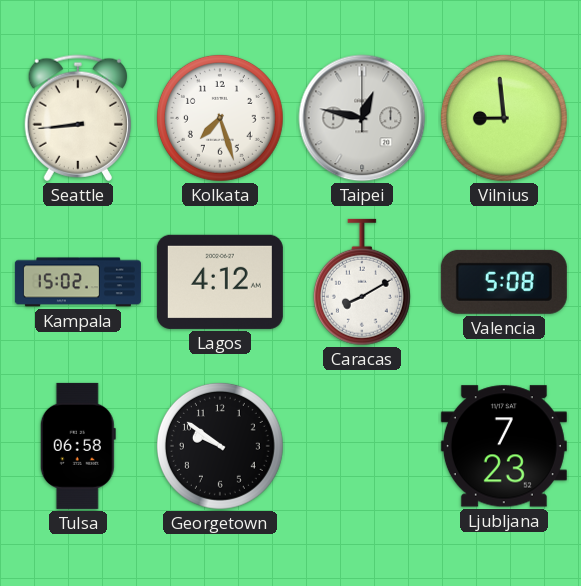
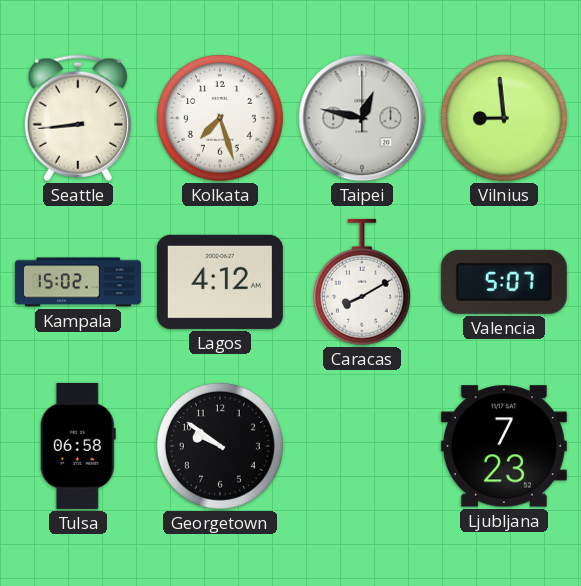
Valencia: 5:08 -> 5:07 (504, 282)
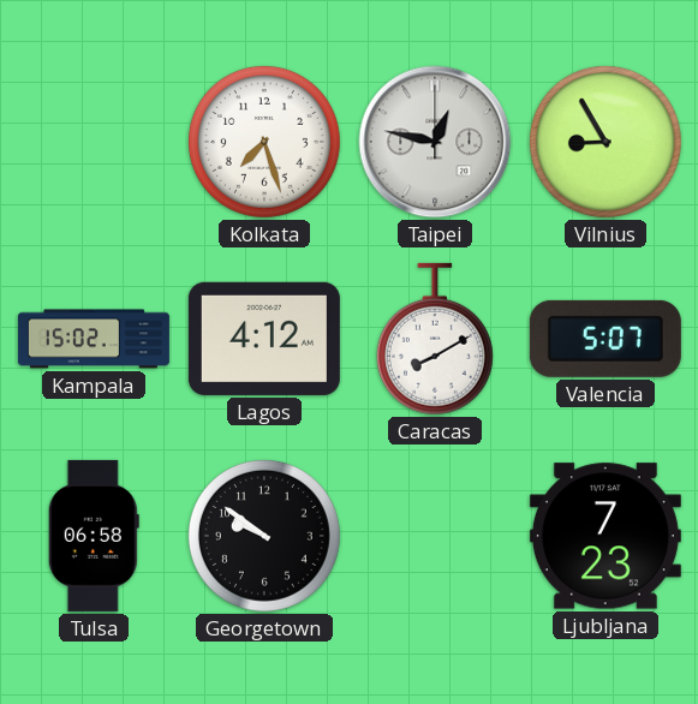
Seattle: 8:44 -> none (77, 118)
Vilnius: 8:59 -> 8:55 (605, 142)
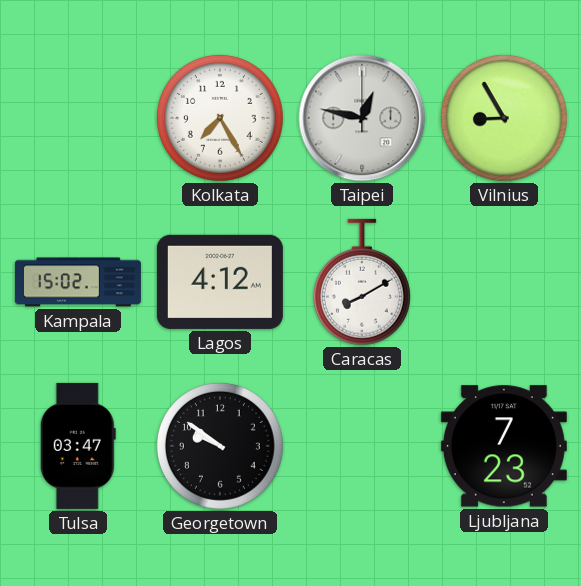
Kolkata: 7:27 -> 7:25 (220, 118)
Valencia: 5:07 -> none (605, 339)
Tulsa: 06:58 -> 03:47 (78, 446)
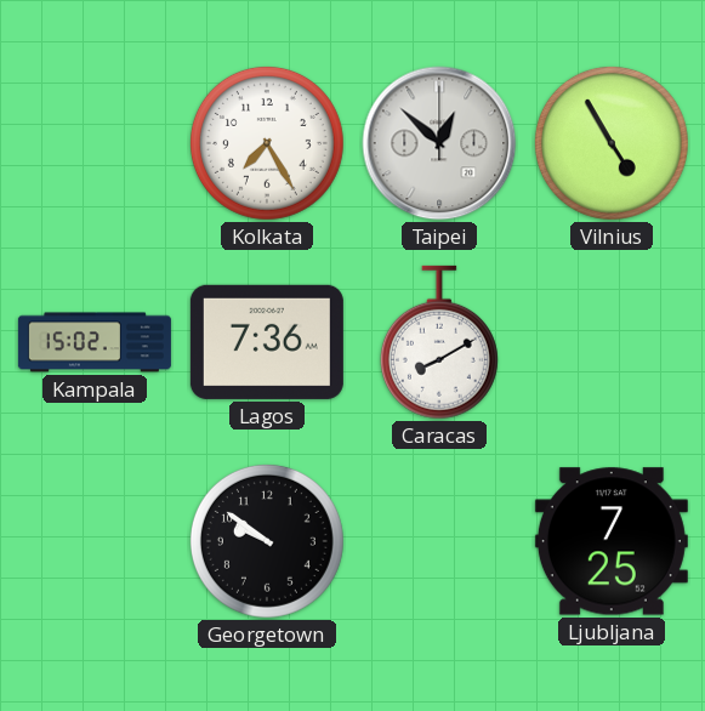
Taipei: 12:47 -> 12:52 (439, 143)
Vilnius: 8:55 -> 4:55 (612, 143)
Lagos: 4:12 -> 7:36 (267, 342)
Tulsa: 03:47 -> none (78, 446)
Ljubljana: 7:23 -> 7:25 (612, 541)
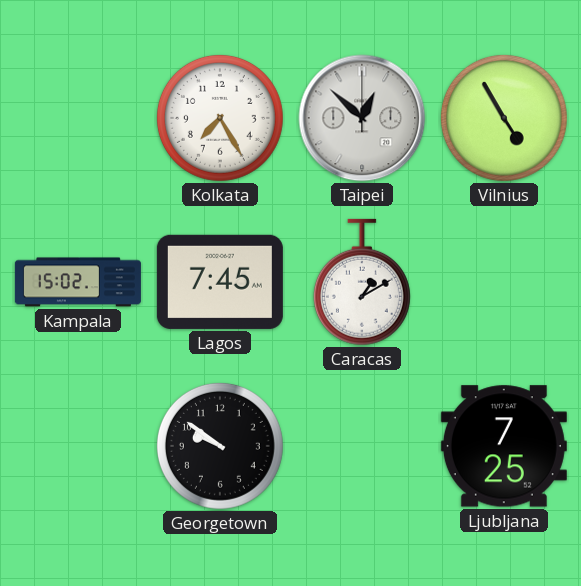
Lagos: 7:36 -> 7:45 (220, 282)
Caracas: 8:10 -> 1:10 (362, 282)
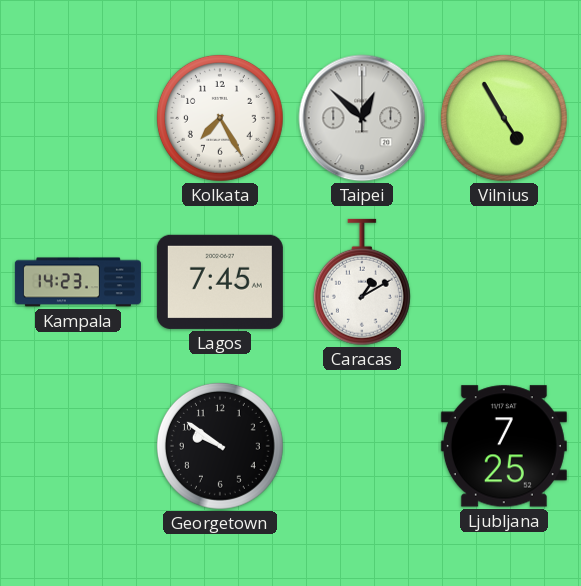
Kampala: 15:02 -> 14:23 (78, 282)
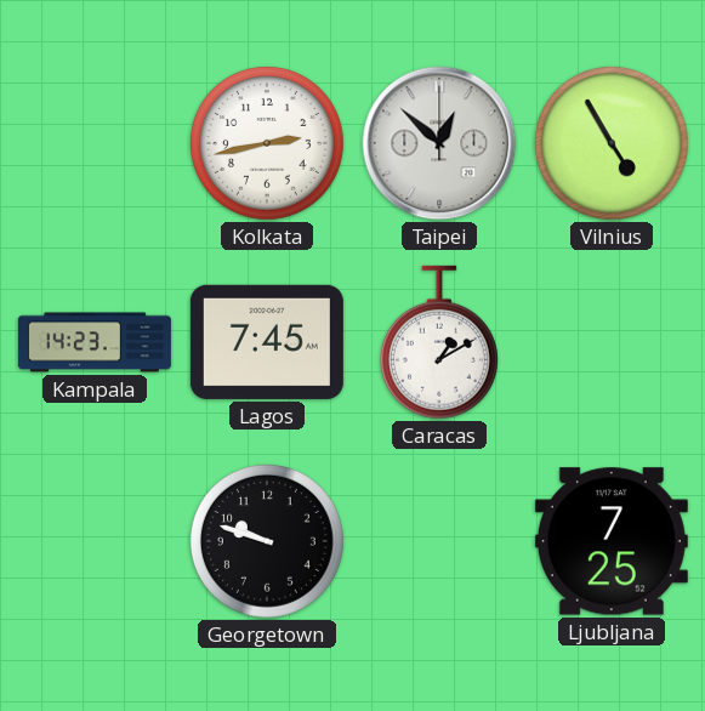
Kolkata: 7:25 -> 2:43 (267, 143)
Georgetown: 9:51 -> 9:48 (267, 541)
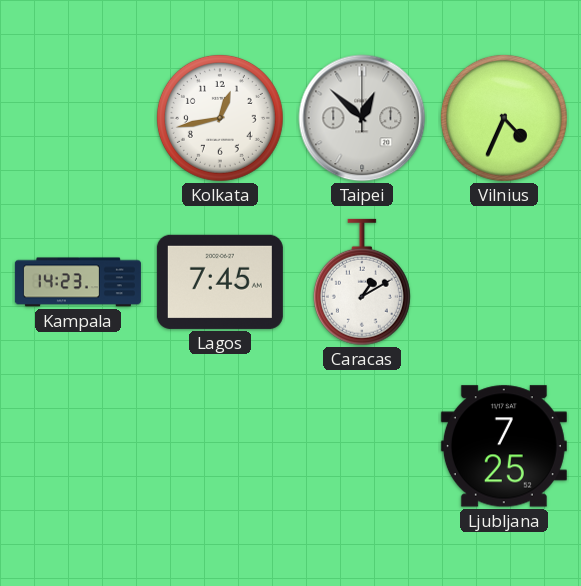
Kolkata: 2:43 -> 12:43 (220, 118)
Vilnius: 4:55 -> 4:34 (504, 118)
Georgetown: 9:48 -> none (267, 541)
